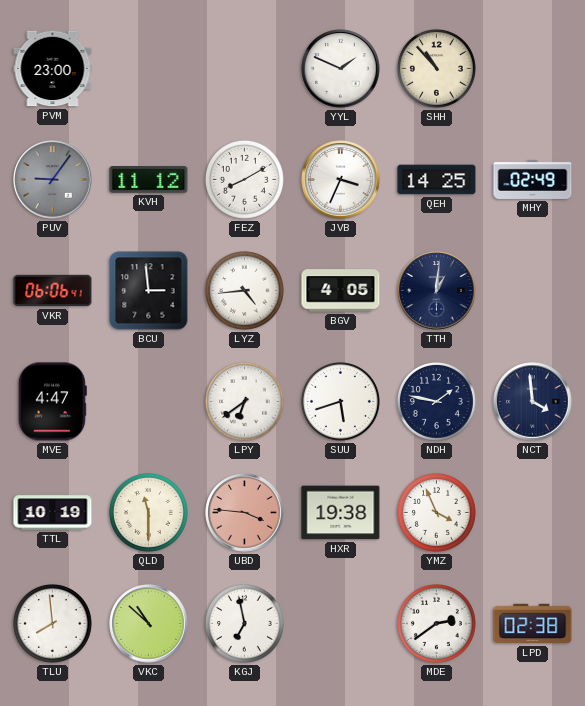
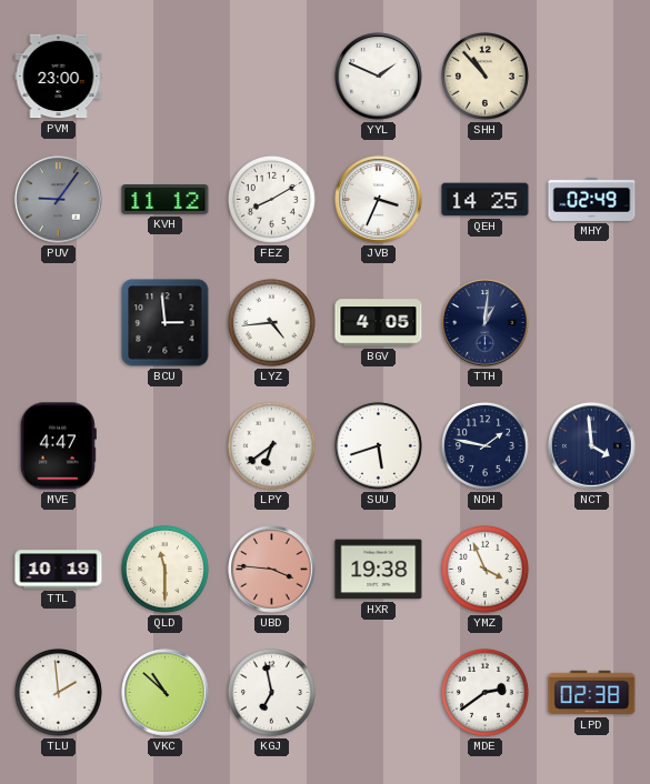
VKR: 06:06 -> none (53, 291)
TLU: 7:59 -> 1:59 (58, 692)
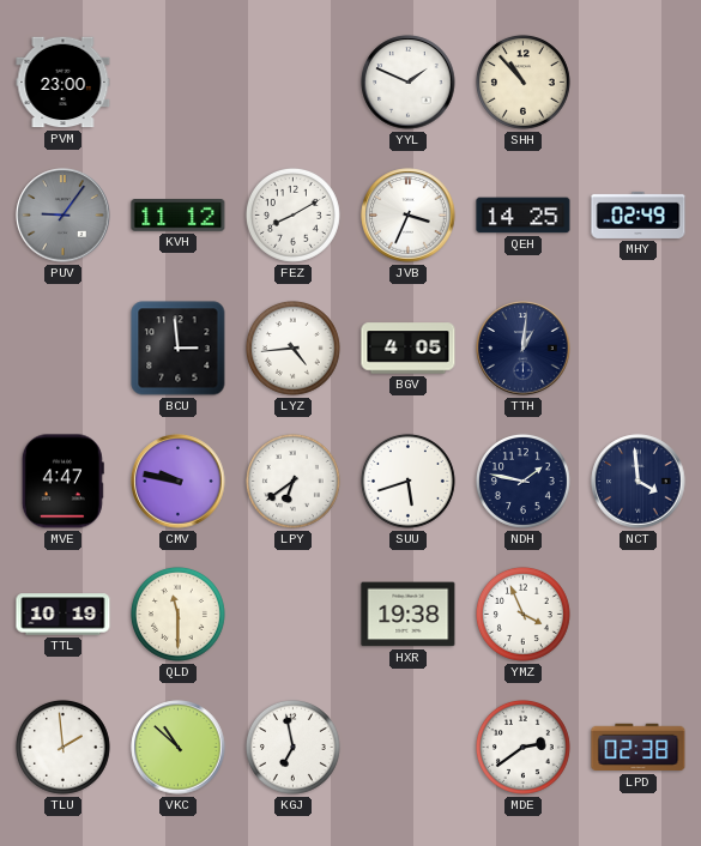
CMV: none -> 9:47 (179, 482)
UBD: 3:46 -> none (272, 570)
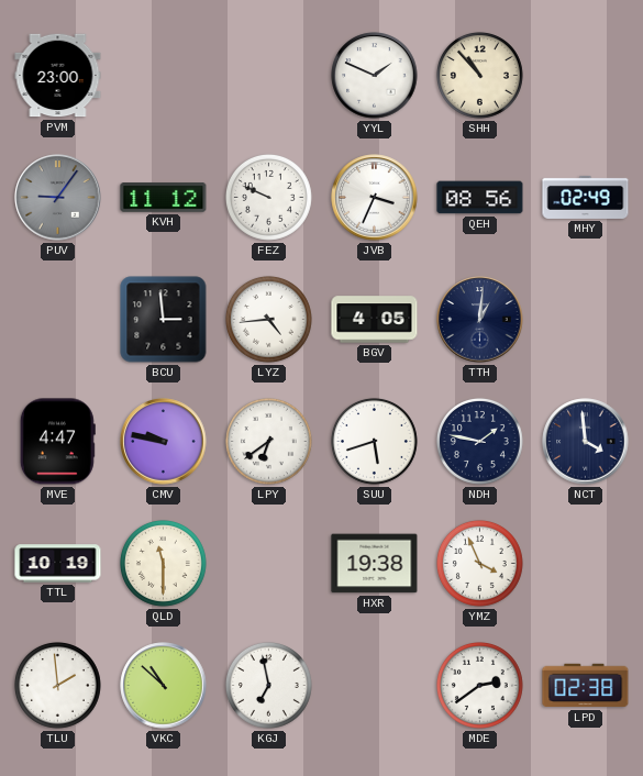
FEZ: 8:10 -> 9:49 (268, 197)
QEH: 14:25 -> 08:56 (480, 198)
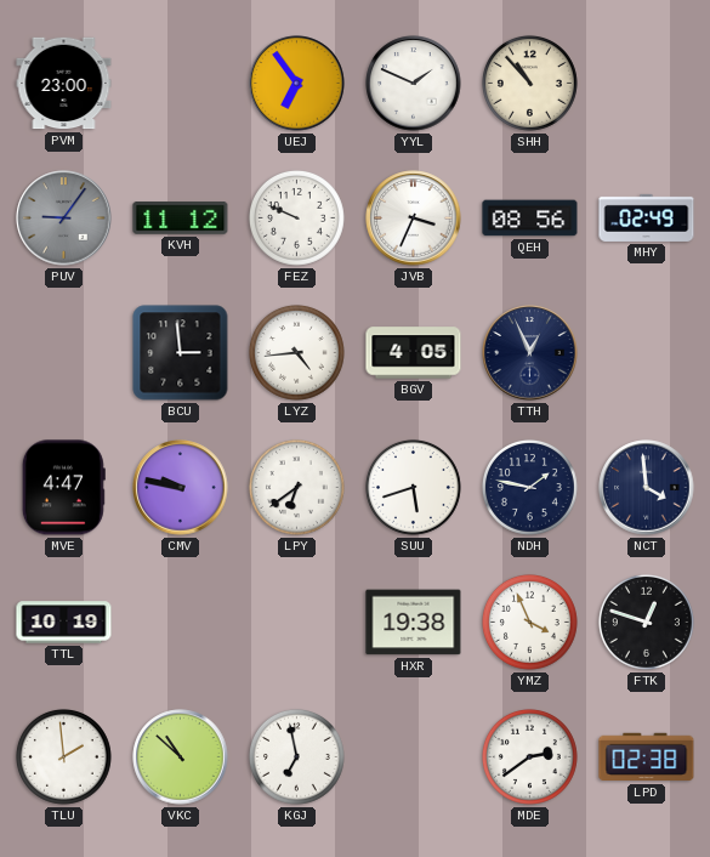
UEJ: none -> 6:54 (297, 84)
TTH: 1:01 -> 12:56 (530, 353)
QLD: 11:30 -> none (163, 563)
FTK: none -> 12:48 (646, 622)
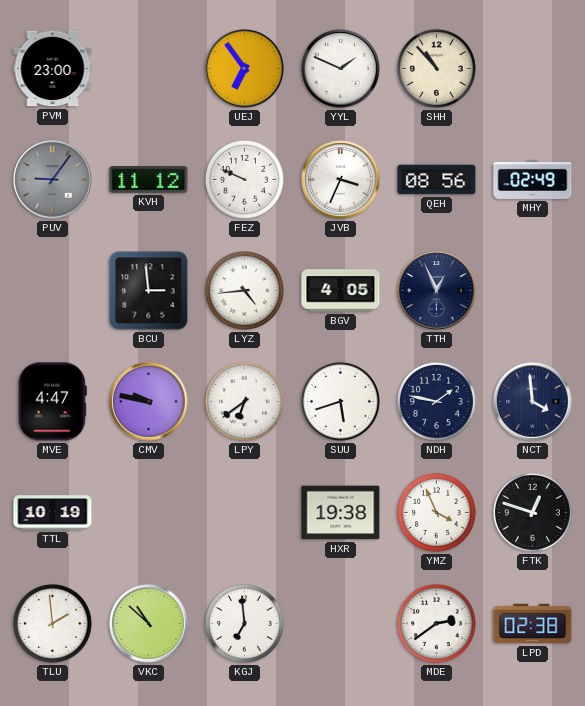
KGJ: 6:58 -> 6:59 (244, 623)
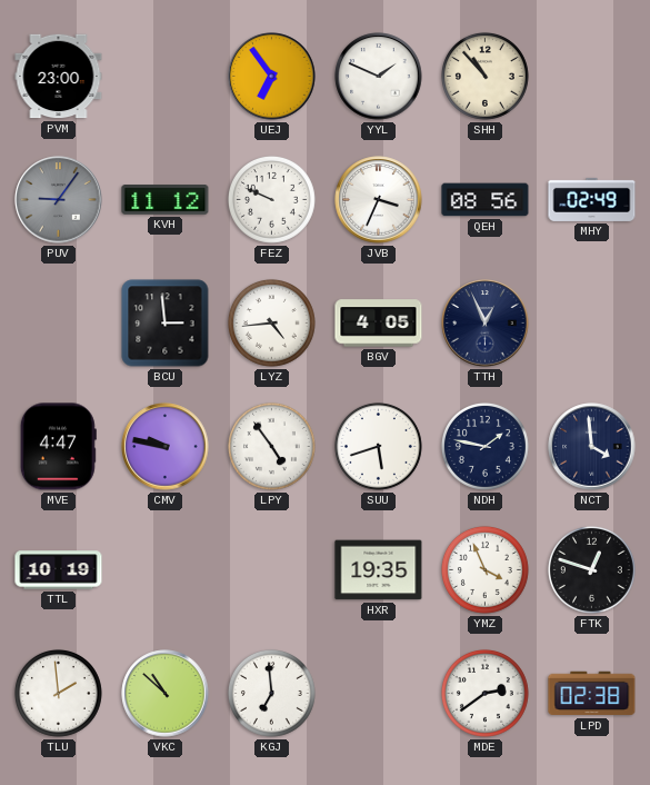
LPY: 6:39 -> 4:54 (271, 446)
HXR: 19:38 -> 19:35 (379, 570)
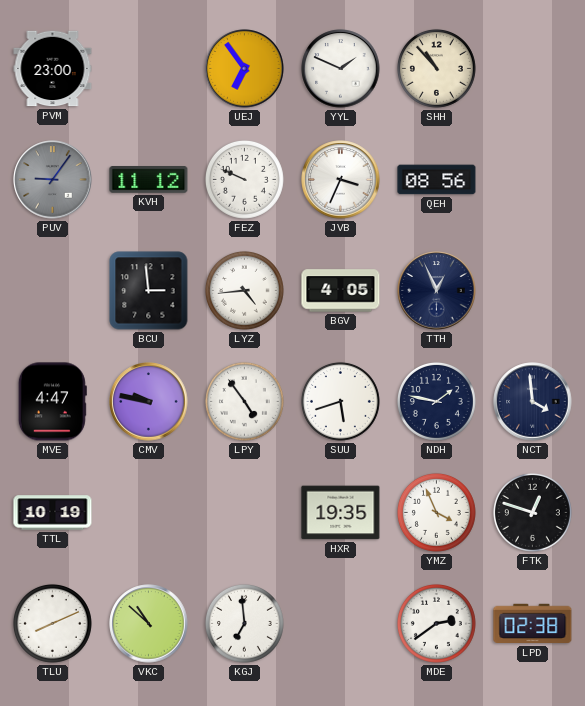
MHY: 02:49 -> none (592, 199)
TLU: 1:59 -> 8:11 (52, 623)
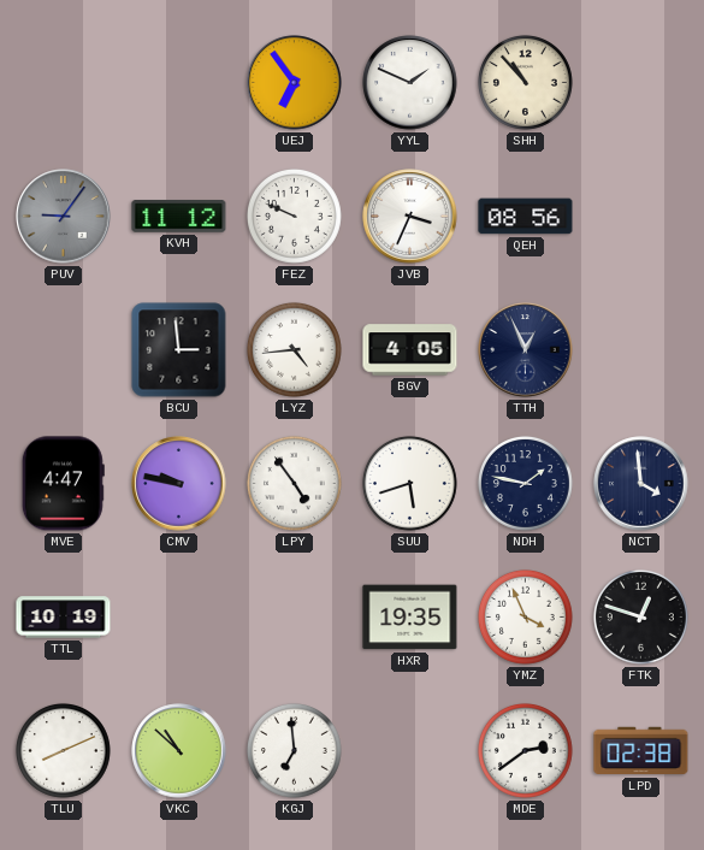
PVM: 23:00 -> none (53, 69)
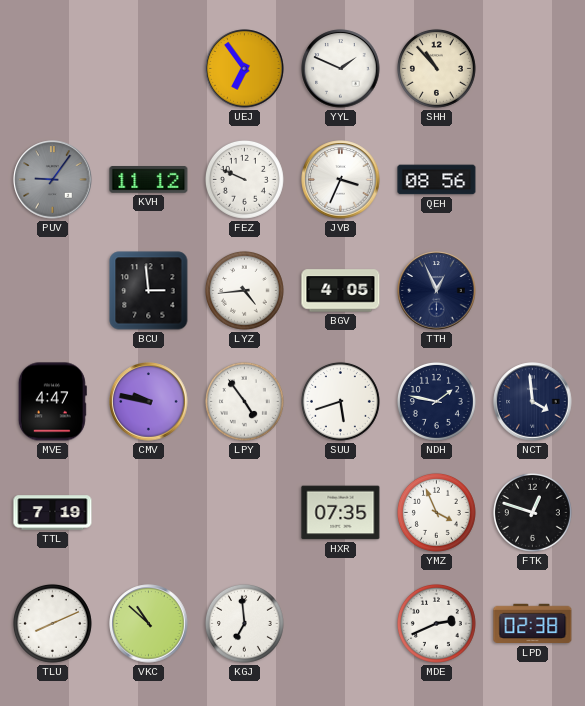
TTL: 10:19 -> 7:19 (53, 513)
HXR: 19:35 -> 07:35 (341, 513)
MDE: 2:39 -> 2:41 (436, 623)
